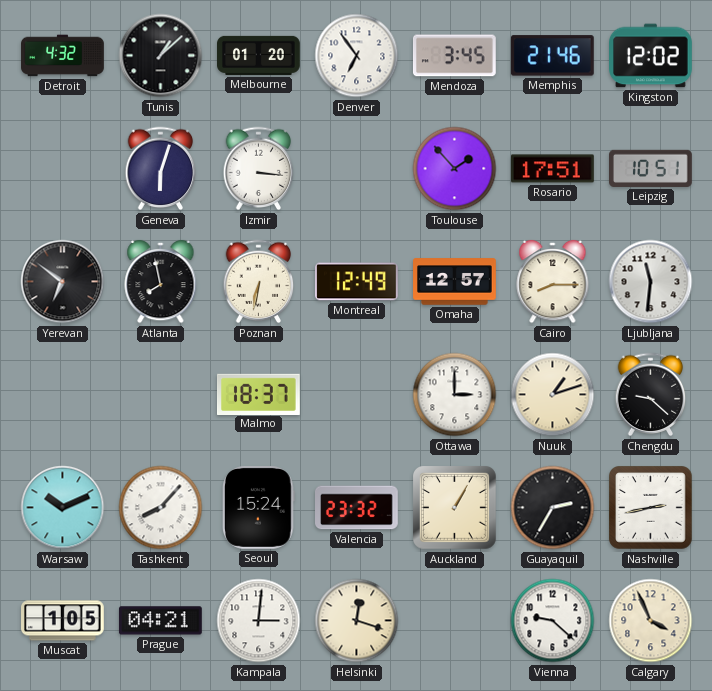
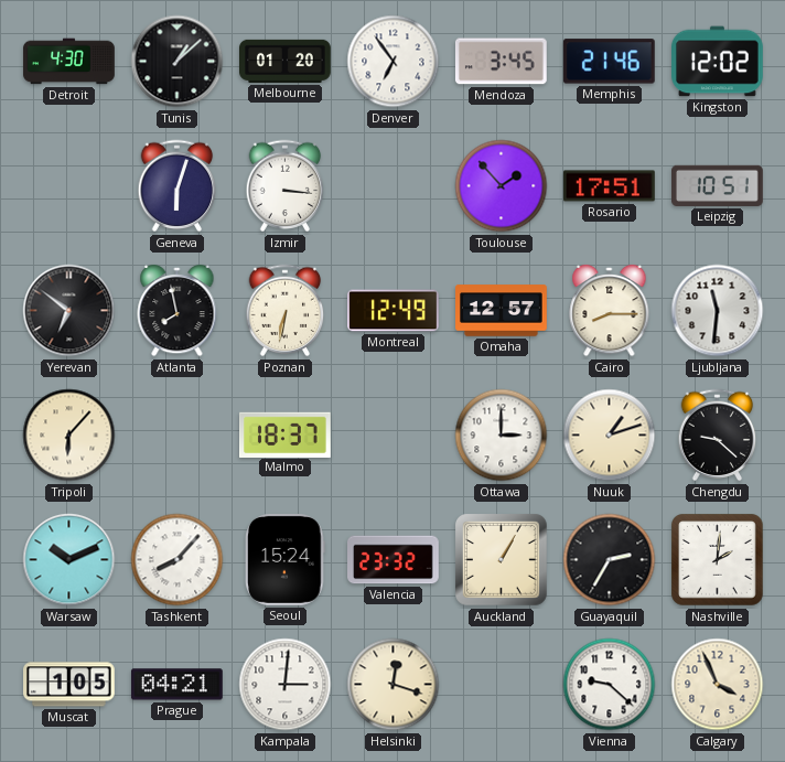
Detroit: 4:32 -> 4:30 (69, 62)
Tripoli: none -> 6:07 (69, 436)
Nashville: 2:43 -> 2:01 (718, 560)
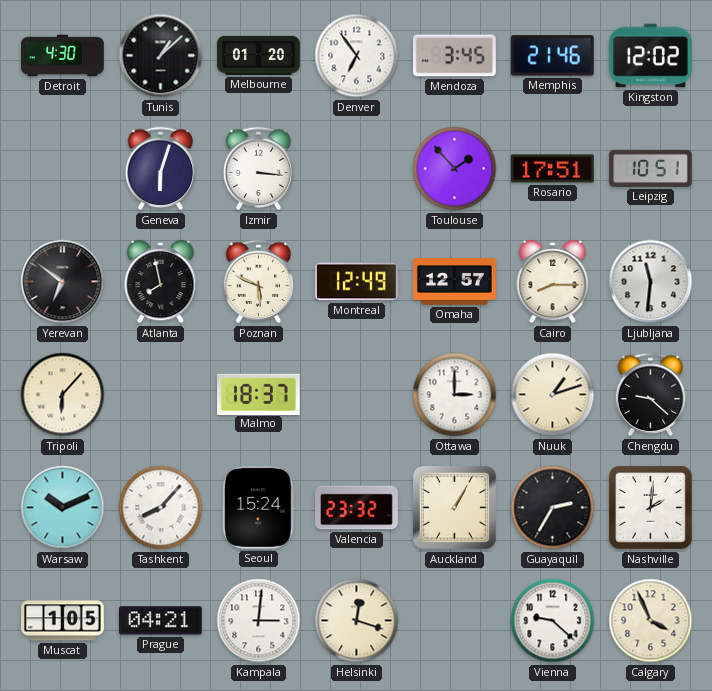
Poznan: 6:32 -> 5:49 (259, 282)
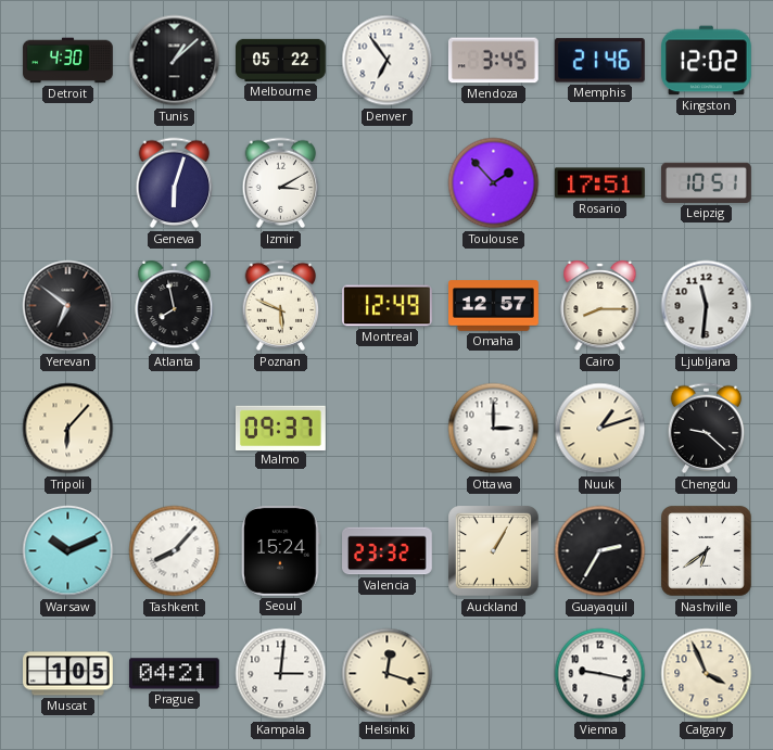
Melbourne: 01:20 -> 05:22 (281, 60)
Izmir: 3:16 -> 3:10 (281, 183)
Malmo: 18:37 -> 09:37 (281, 428)
Nashville: 2:01 -> 6:39 (707, 551)
Vienna: 9:22 -> 9:17 (600, 674)
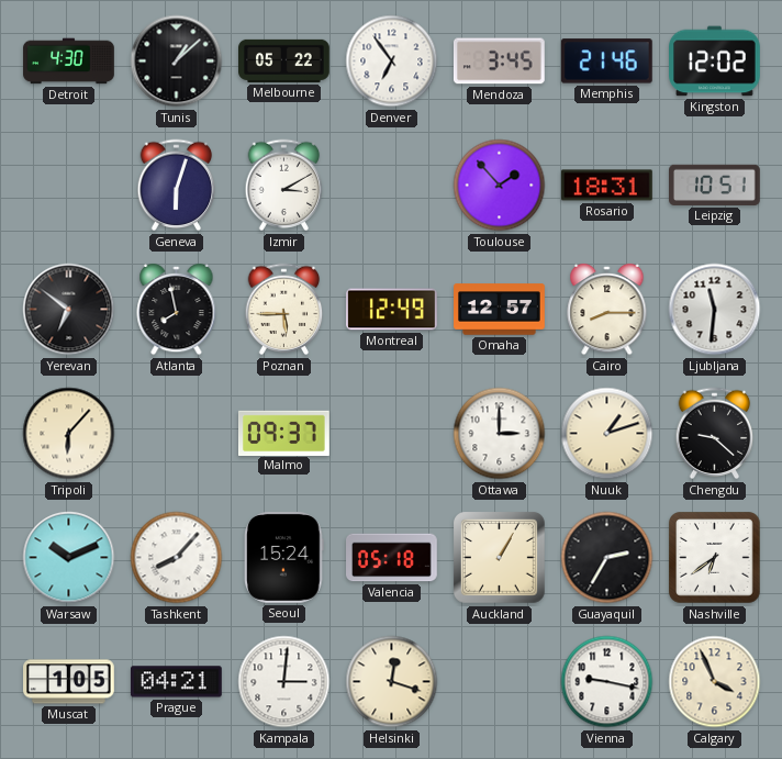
Rosario: 17:51 -> 18:31 (607, 186)
Poznan: 5:49 -> 5:45 (284, 310)
Valencia: 23:32 -> 05:18 (392, 558)
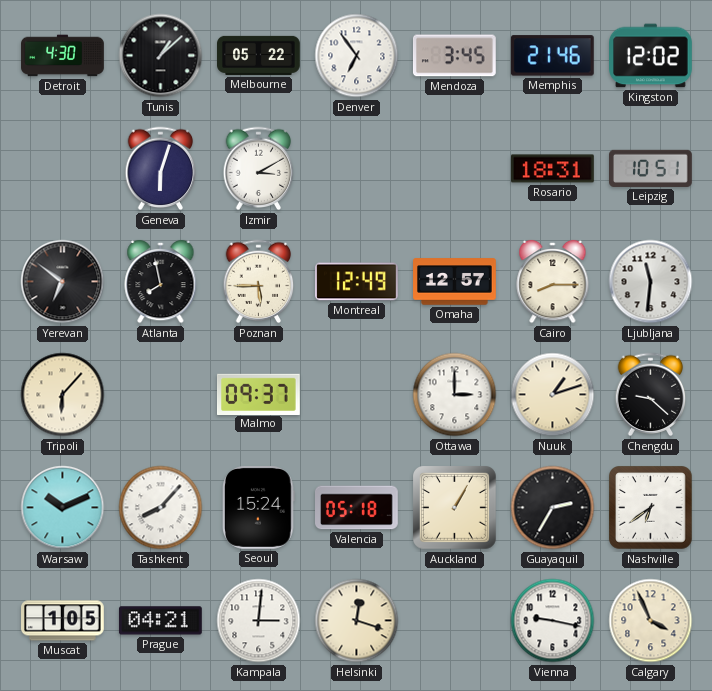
Toulouse: 1:53 -> none (500, 186)
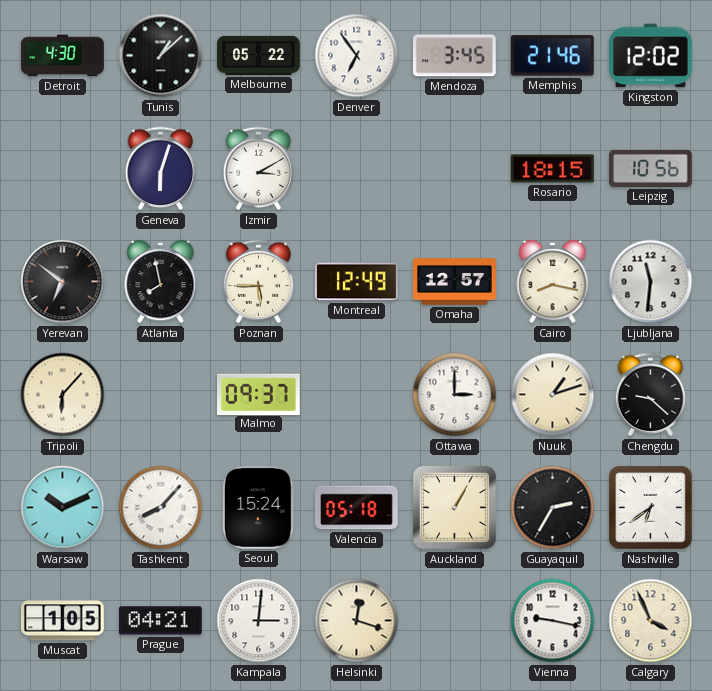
Rosario: 18:31 -> 18:15 (553, 169)
Leipzig: 10:51 -> 10:56 (651, 168)
Cairo: 8:15 -> 8:17 (553, 282)
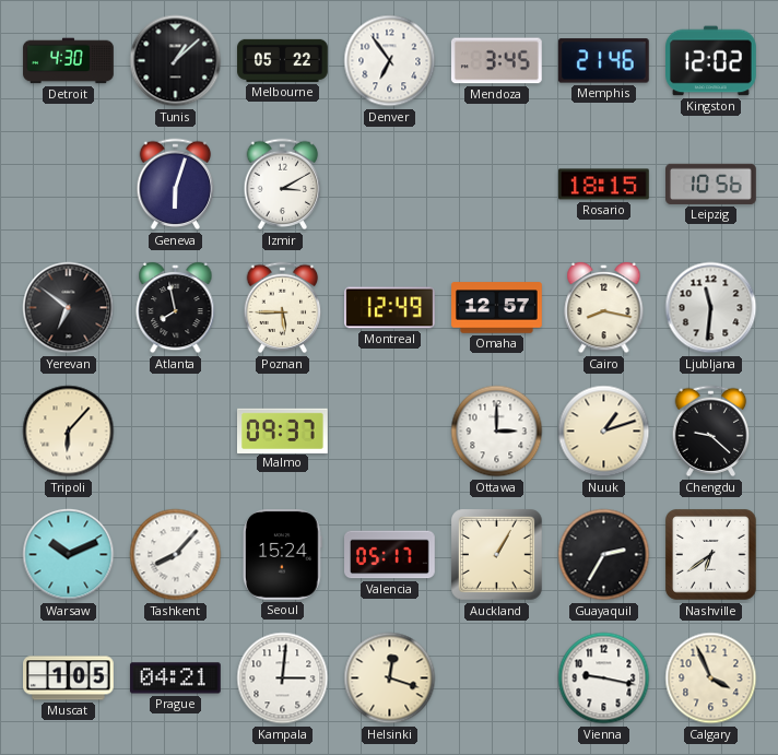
Valencia: 05:18 -> 05:17 (390, 555)
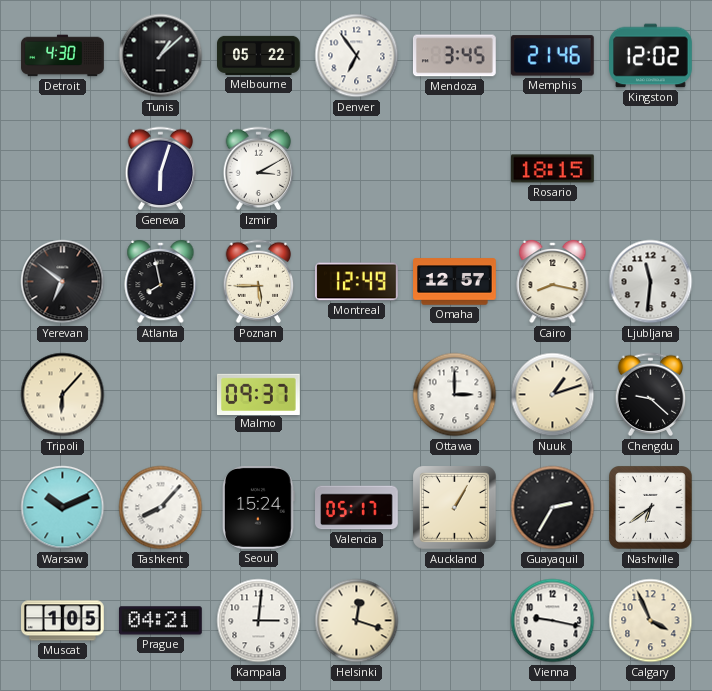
Leipzig: 10:56 -> none (711, 184)
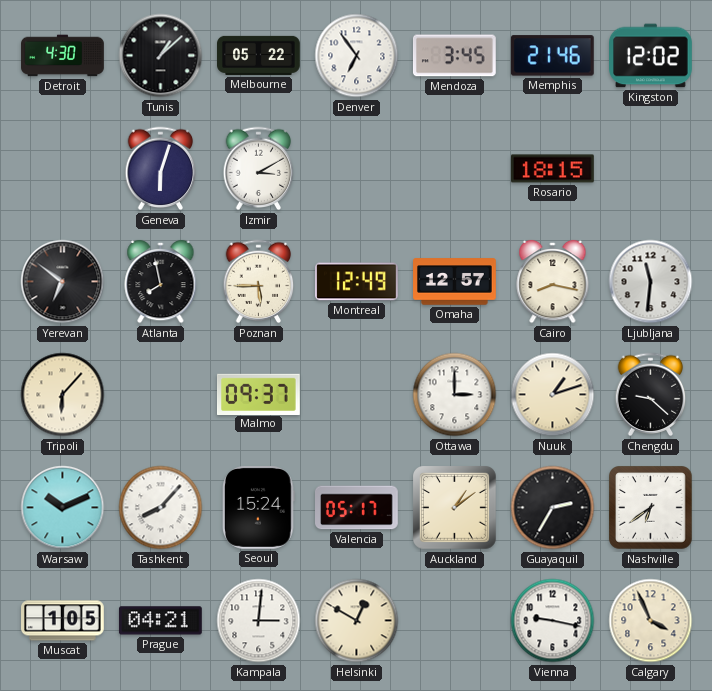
Auckland: 1:05 -> 1:09 (455, 508)
Helsinki: 12:18 -> 12:50 (357, 621)
